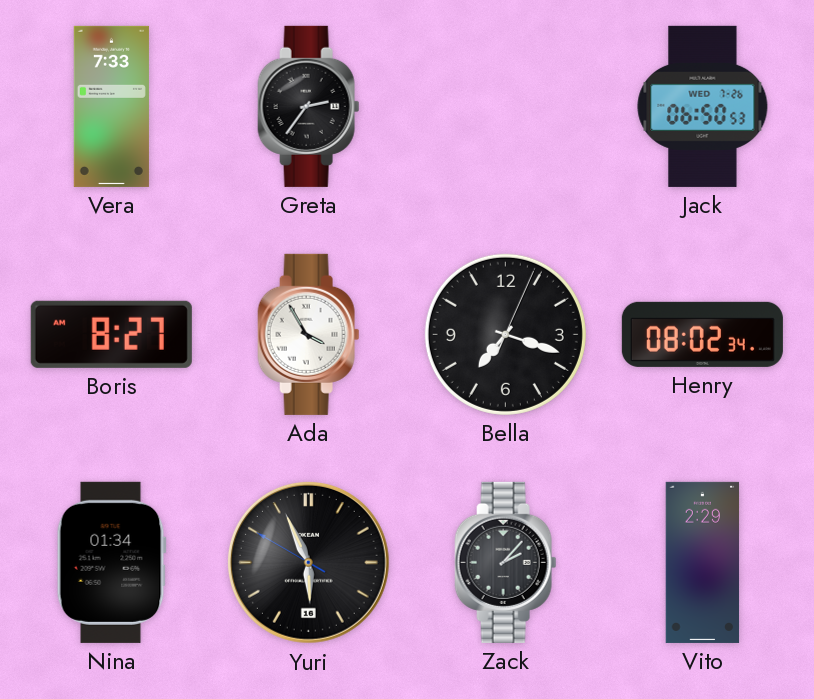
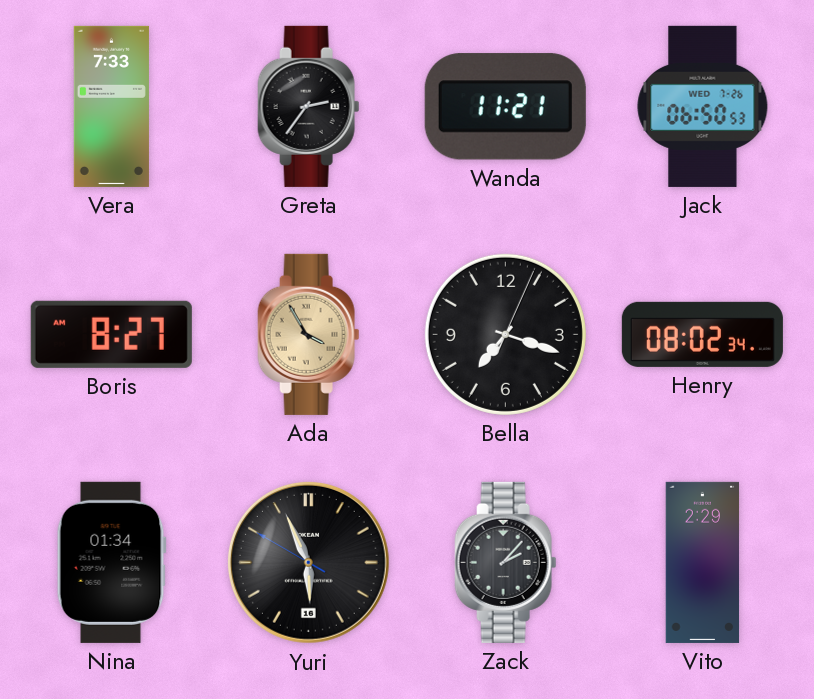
Wanda: none -> 11:21 (505, 107)
Ada dial: white -> champagne (309, 334)
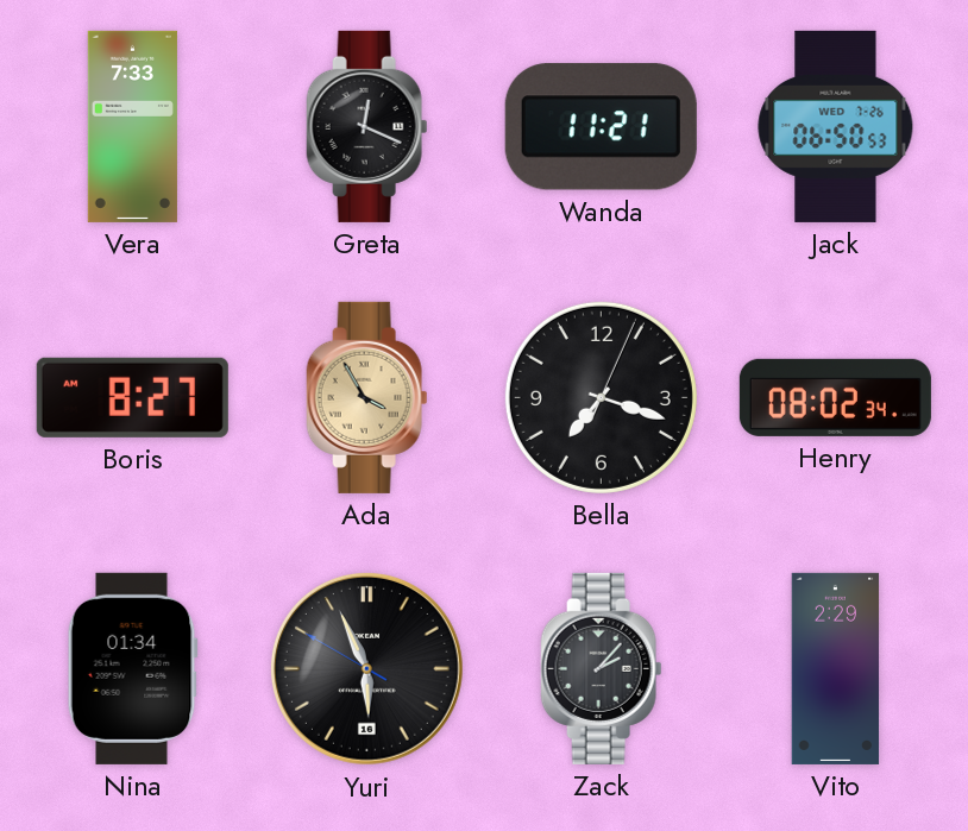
Greta: 2:36 -> 12:19 (367, 126)
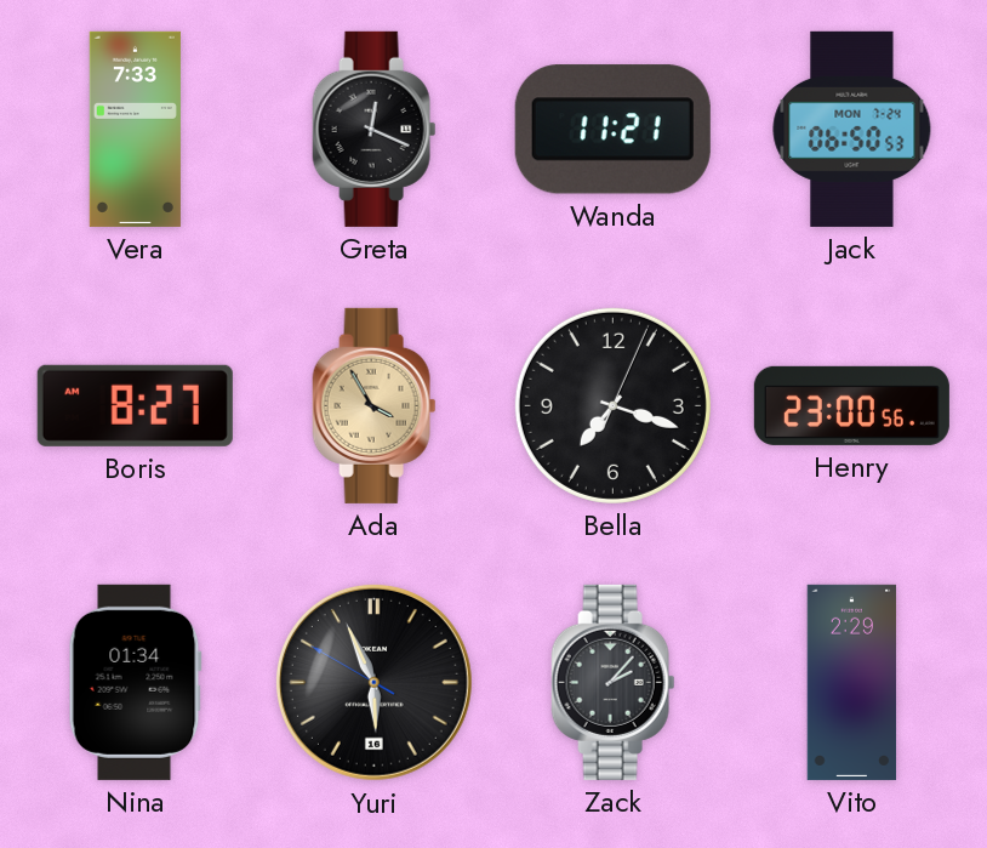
Jack date: WED 7-26 -> MON 7-24 (852, 129)
Henry: 08:02 -> 23:00 (851, 405)
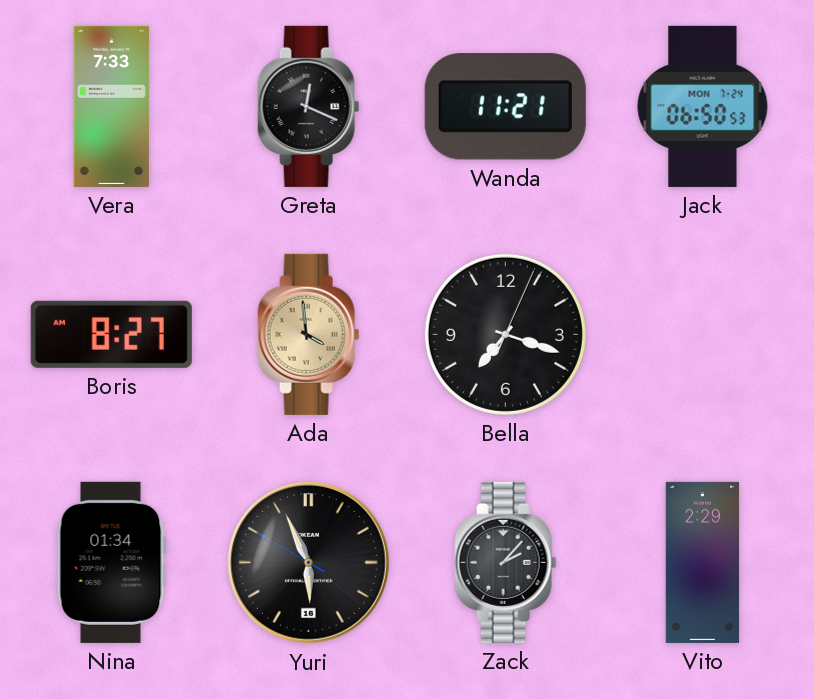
Ada: 3:55 -> 3:59 (309, 334)
Henry: 23:00 -> none (851, 405)
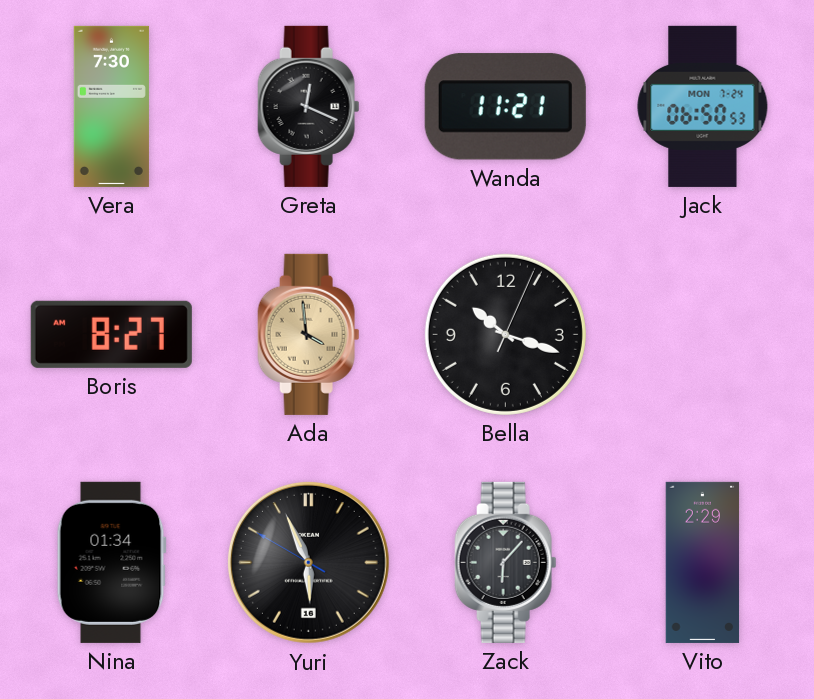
Vera: 7:33 -> 7:30 (111, 106)
Bella: 7:18 -> 10:18 (505, 334)
Zack: 2:07 -> 6:07 (506, 562)
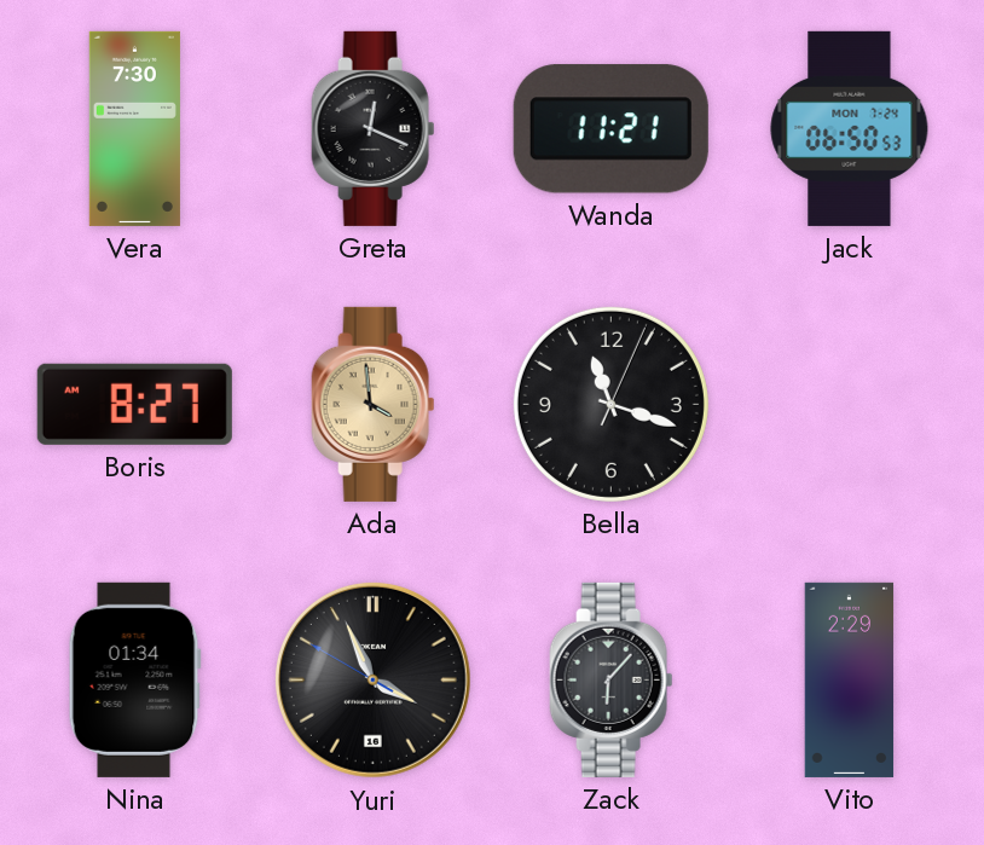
Bella: 10:18 -> 11:18 (610, 404)
Yuri: 5:55 -> 3:55 (372, 679)
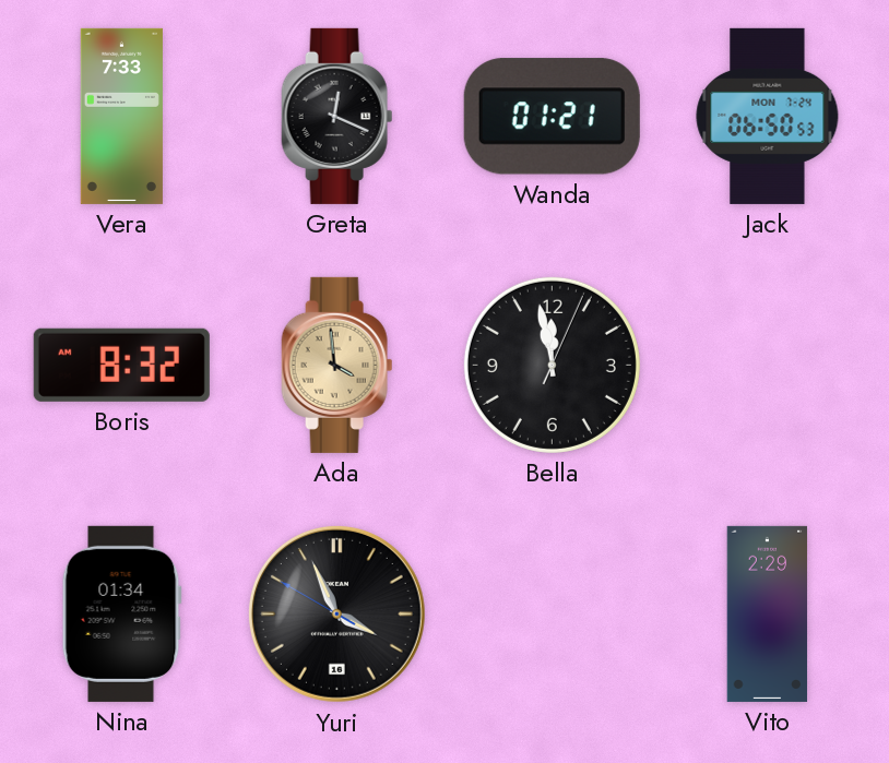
Vera: 7:30 -> 7:33 (121, 116)
Wanda: 11:21 -> 01:21 (552, 117)
Boris: 8:27 -> 8:32 (121, 365)
Bella: 11:18 -> 11:58 (552, 365)
Zack: 6:07 -> none (612, 679)
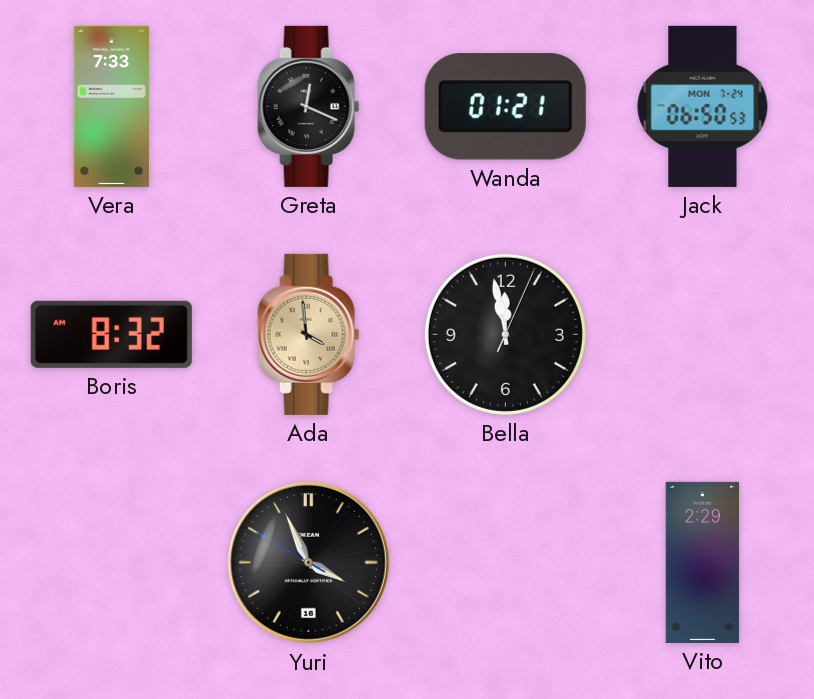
Nina: 01:34 -> none (121, 613)
